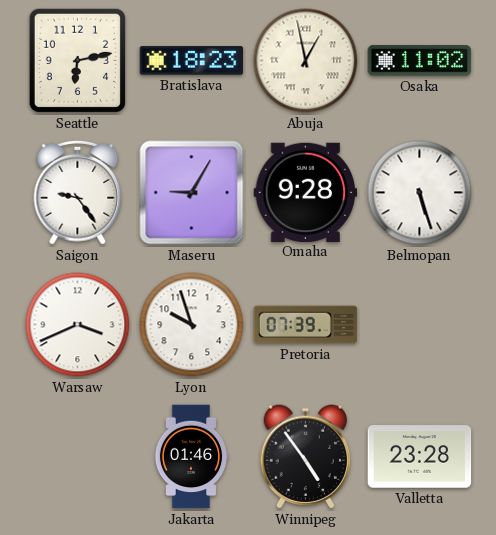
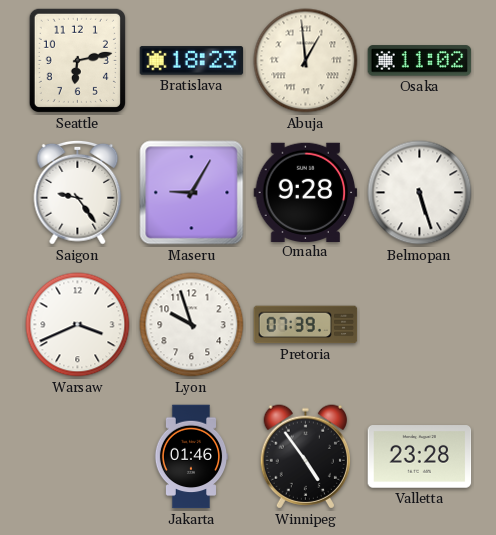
Abuja: 12:58 -> 12:59 (306, 61)
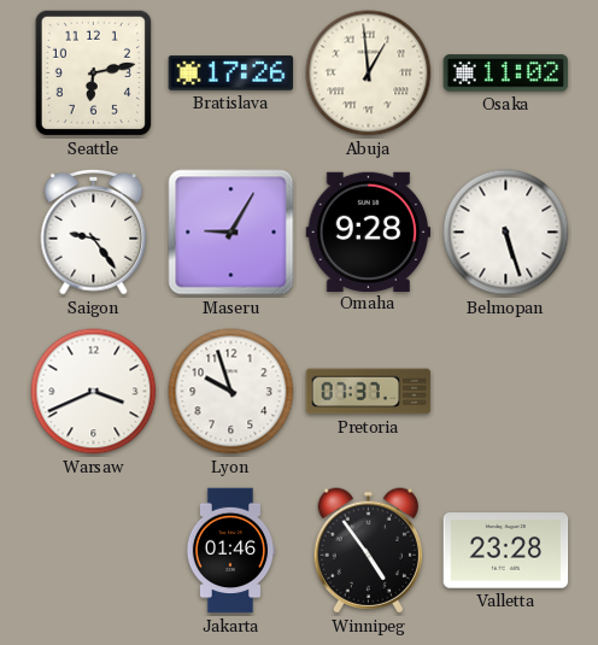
Bratislava: 18:23 -> 17:26 (231, 74)
Pretoria: 07:39 -> 07:37 (369, 392)
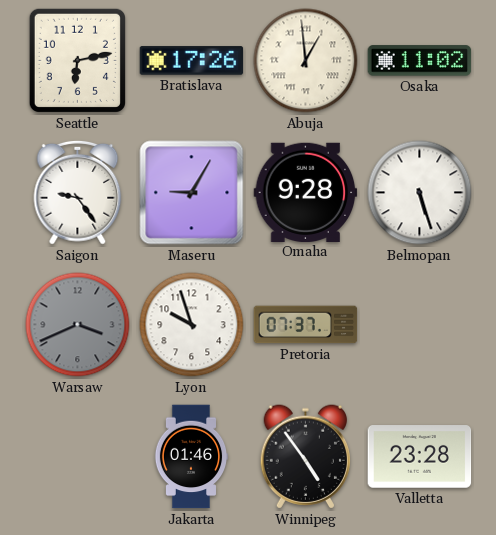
Warsaw dial: white -> grey (78, 325)
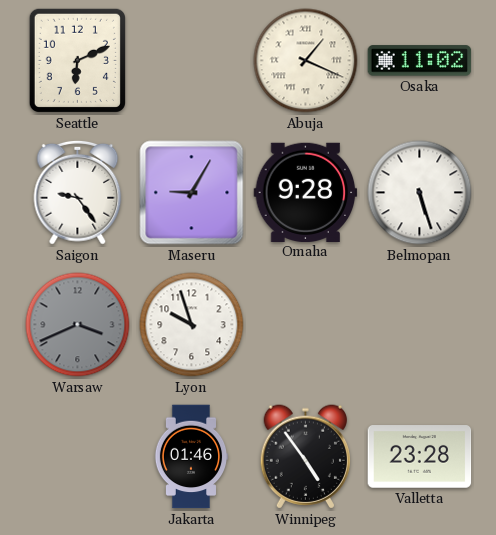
Seattle: 6:13 -> 6:11 (77, 60)
Bratislava: 17:26 -> none (192, 61)
Abuja: 12:59 -> 1:19 (306, 61)
Pretoria: 07:37 -> none (306, 325)
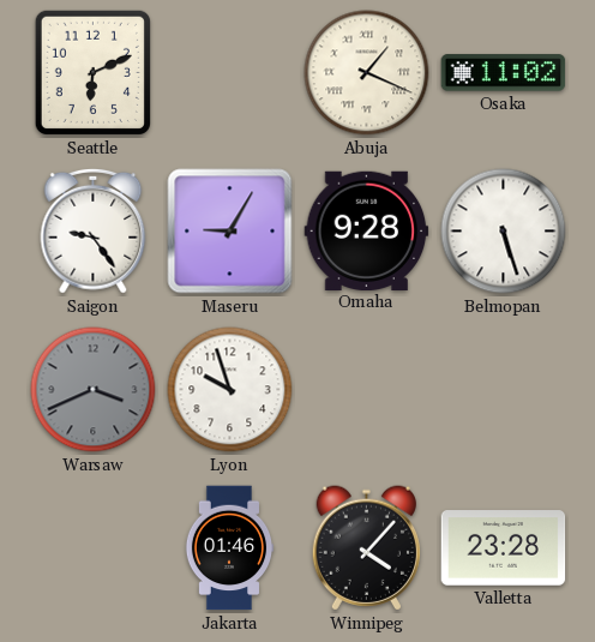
Winnipeg: 4:54 -> 4:07 (366, 548)
